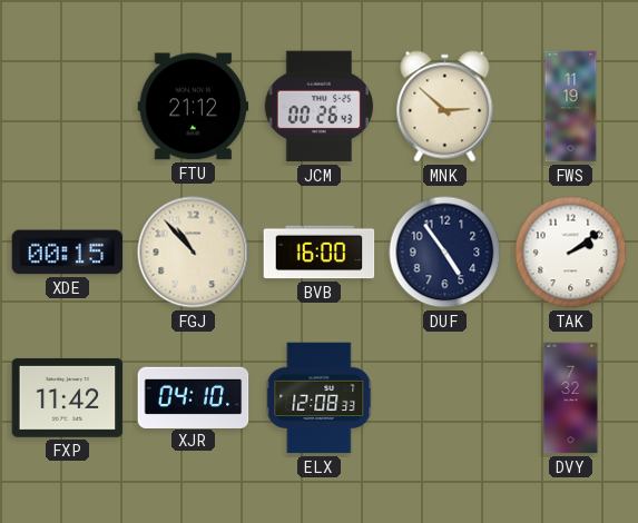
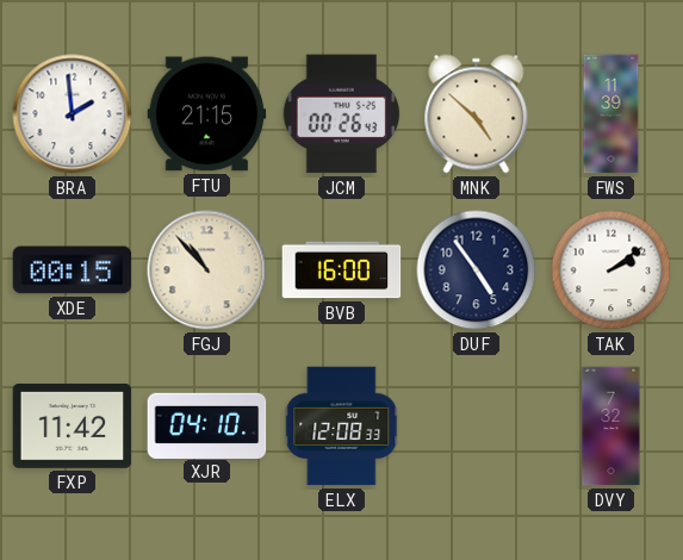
BRA: none -> 1:59 (73, 114)
FTU: 21:12 -> 21:15 (207, 114)
MNK: 2:52 -> 4:52 (477, 114)
FWS: 11:19 -> 11:39 (611, 114)
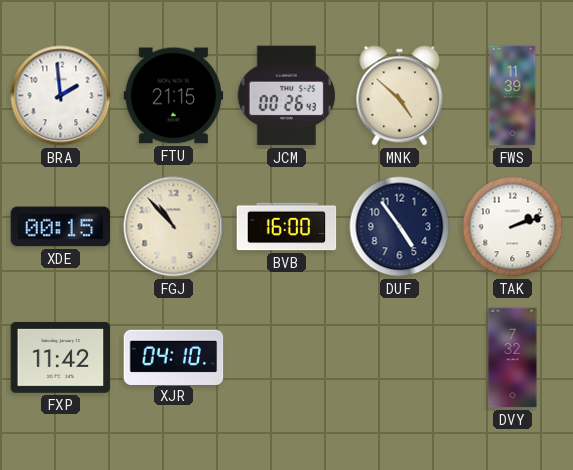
TAK: 2:09 -> 2:12 (513, 227)
ELX: 12:08 -> none (342, 427)
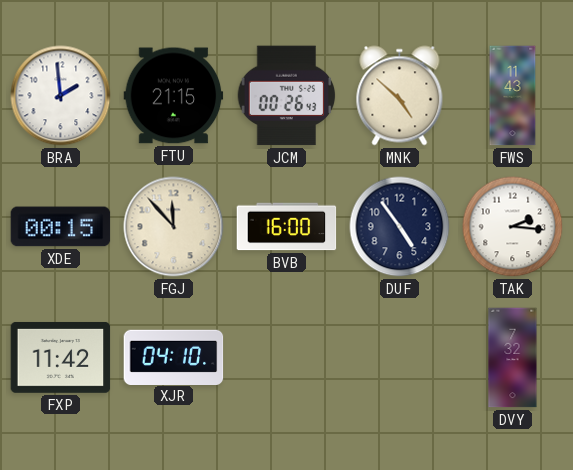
FWS: 11:39 -> 11:43 (513, 96)
FGJ: 10:53 -> 11:53 (174, 227)
TAK: 2:12 -> 2:16 (513, 227)
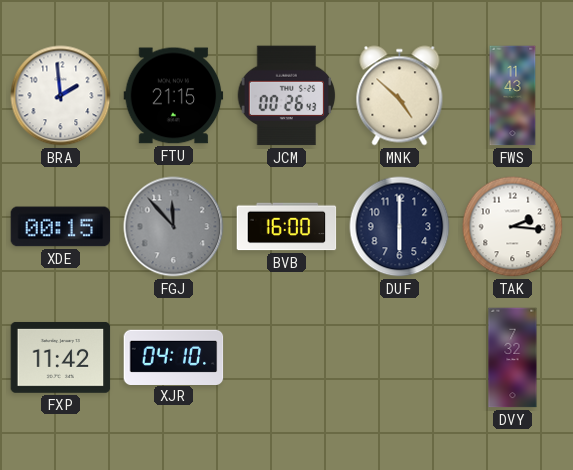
FGJ dial: cream -> grey (174, 227)
DUF: 4:54 -> 6:00 (400, 227)
